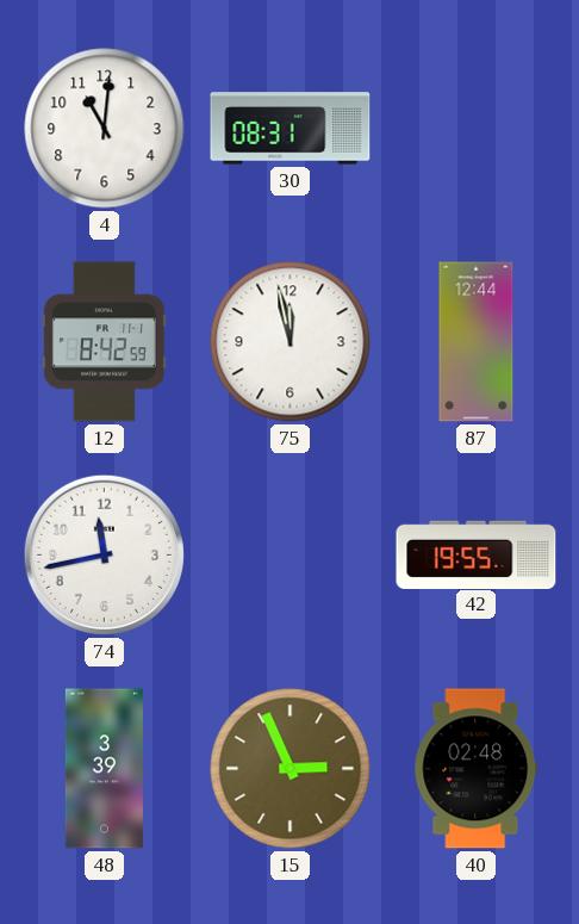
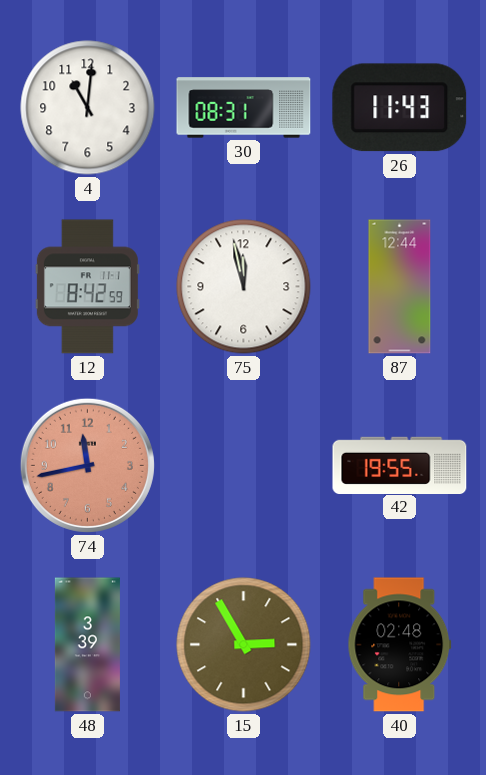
26: none -> 11:43 (400, 108)
74 dial: white -> salmon (87, 465)
15: 2:56 -> 2:55 (244, 645)
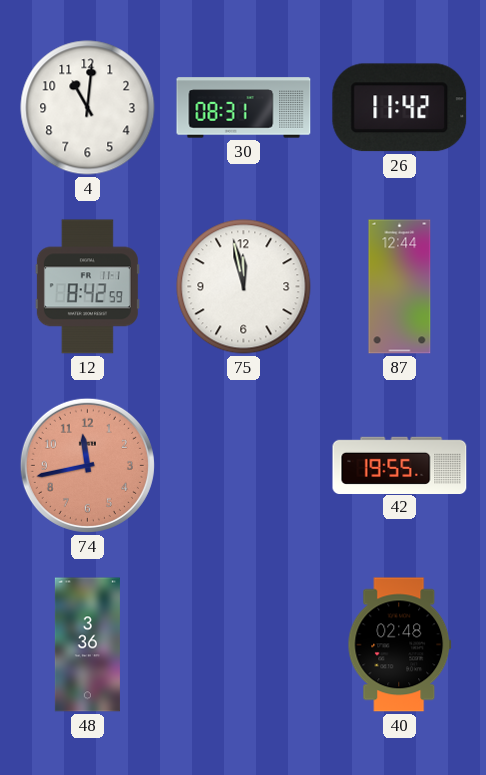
26: 11:43 -> 11:42 (400, 108)
48: 3:39 -> 3:36 (87, 645)
15: 2:55 -> none (244, 645)
